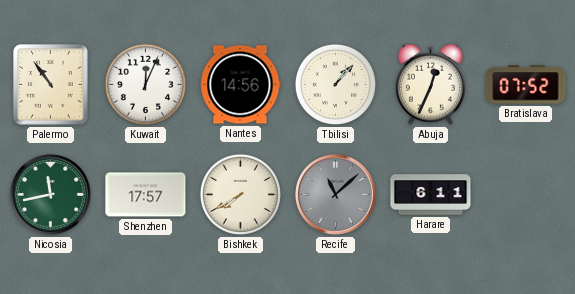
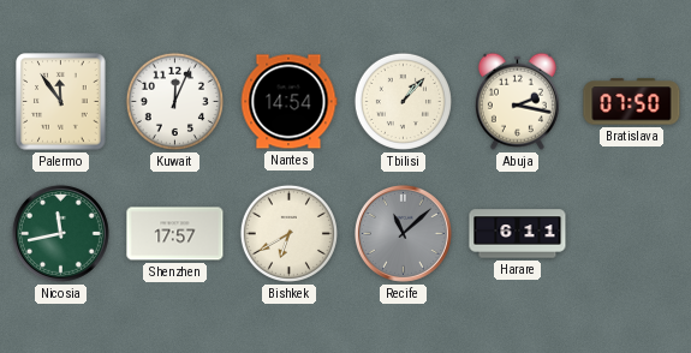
Palermo: 10:54 -> 11:54 (61, 102)
Nantes: 14:56 -> 14:54 (288, 102)
Abuja: 12:34 -> 2:17 (517, 101)
Bratislava: 07:52 -> 07:50 (632, 102)
Bishkek: 7:40 -> 6:40 (288, 233)
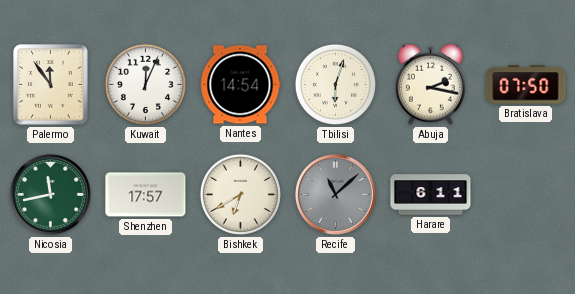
Tbilisi: 1:07 -> 6:03 (335, 84)
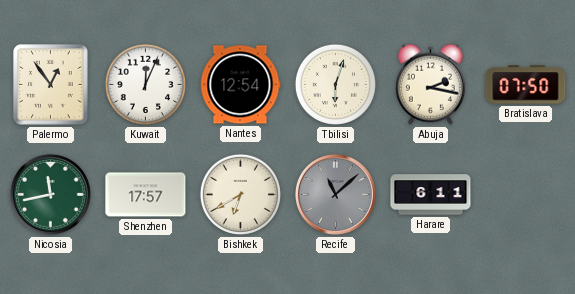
Palermo: 11:54 -> 12:54 (51, 85)
Nantes: 14:54 -> 12:54 (240, 85)
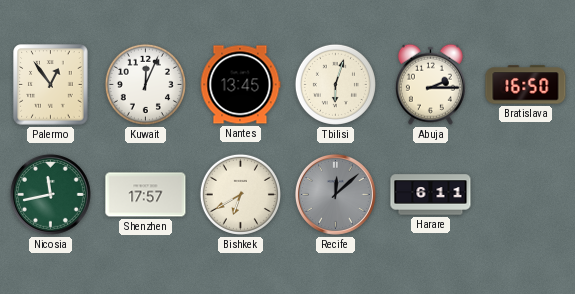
Nantes: 12:54 -> 13:45 (240, 85)
Abuja: 2:17 -> 2:15 (430, 84)
Bratislava: 07:50 -> 16:50 (526, 85)
Recife: 11:08 -> 12:08 (335, 194)
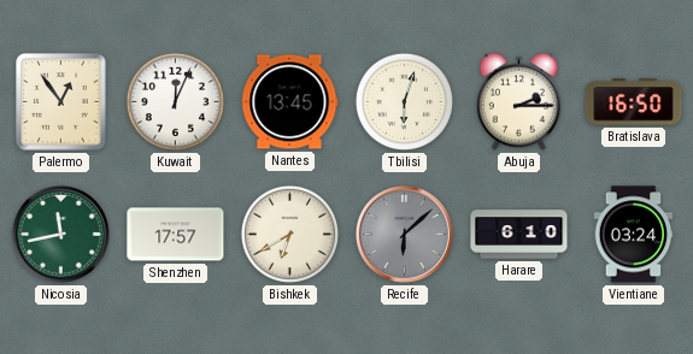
Recife: 12:08 -> 6:08 (404, 234)
Harare: 6:11 -> 6:10 (519, 235)
Vientiane: none -> 03:24 (634, 235)
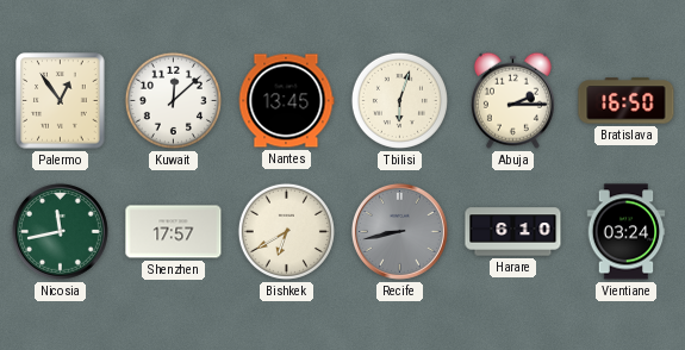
Kuwait: 12:04 -> 12:08 (173, 100)
Recife: 6:08 -> 8:43 (399, 231)
